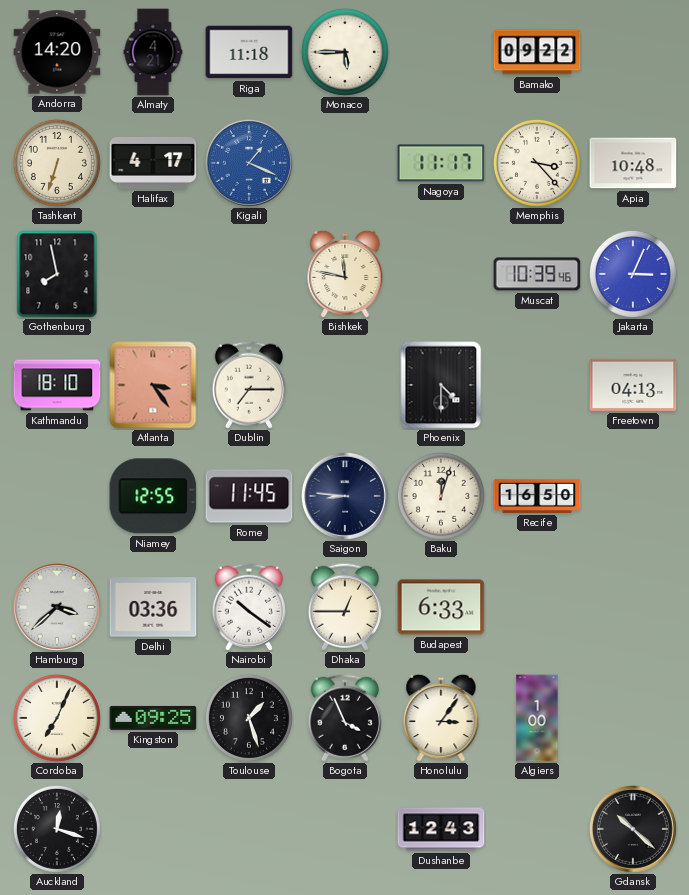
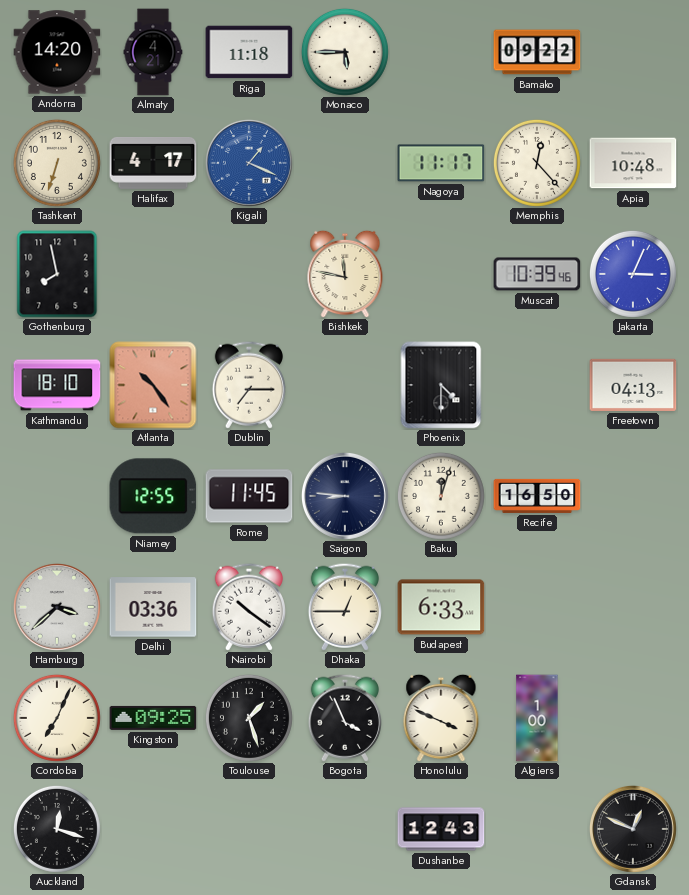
Memphis: 3:23 -> 12:23 (537, 163)
Atlanta: 3:24 -> 10:24 (153, 385)
Honolulu: 3:06 -> 3:49 (441, 718)
Gdansk: 10:22 -> 12:49 (633, 829)
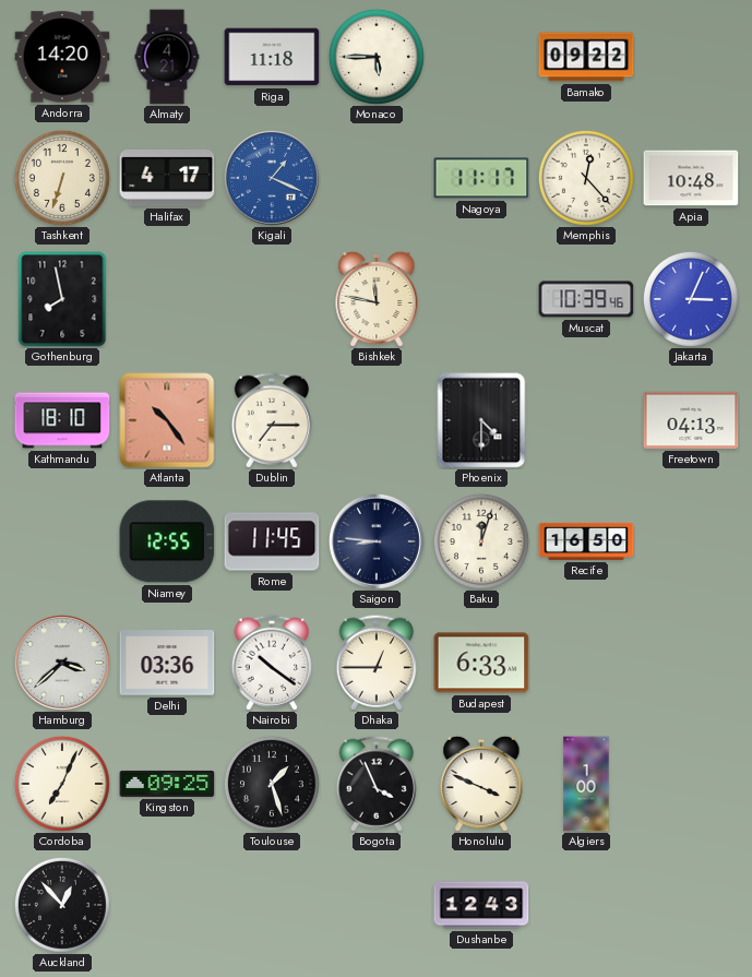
Auckland: 12:18 -> 12:53 (62, 905)
Gdansk: 12:49 -> none (633, 829)
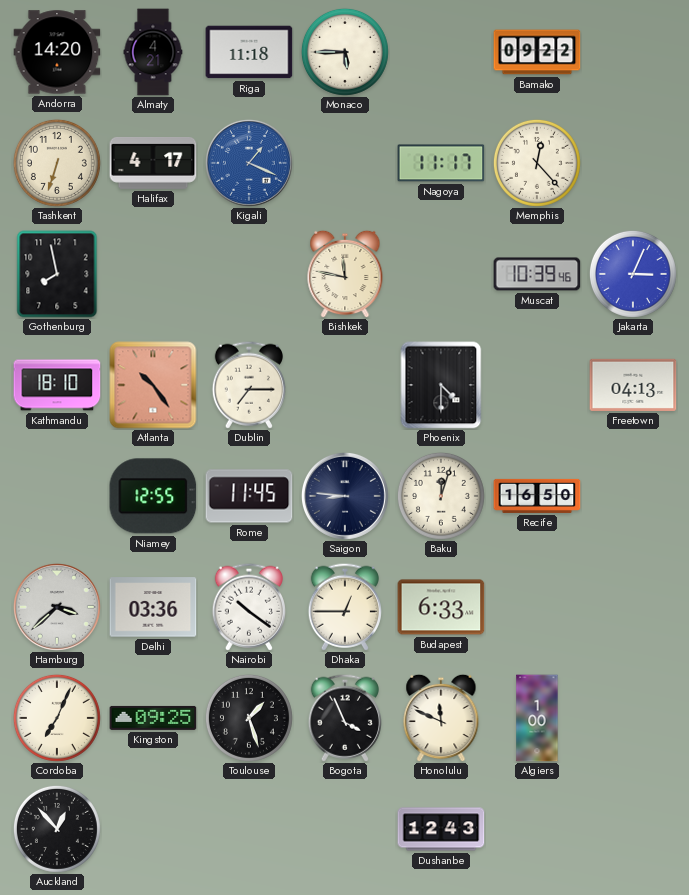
Apia: 10:48 -> none (691, 178)
Honolulu: 3:49 -> 11:49 (441, 718)
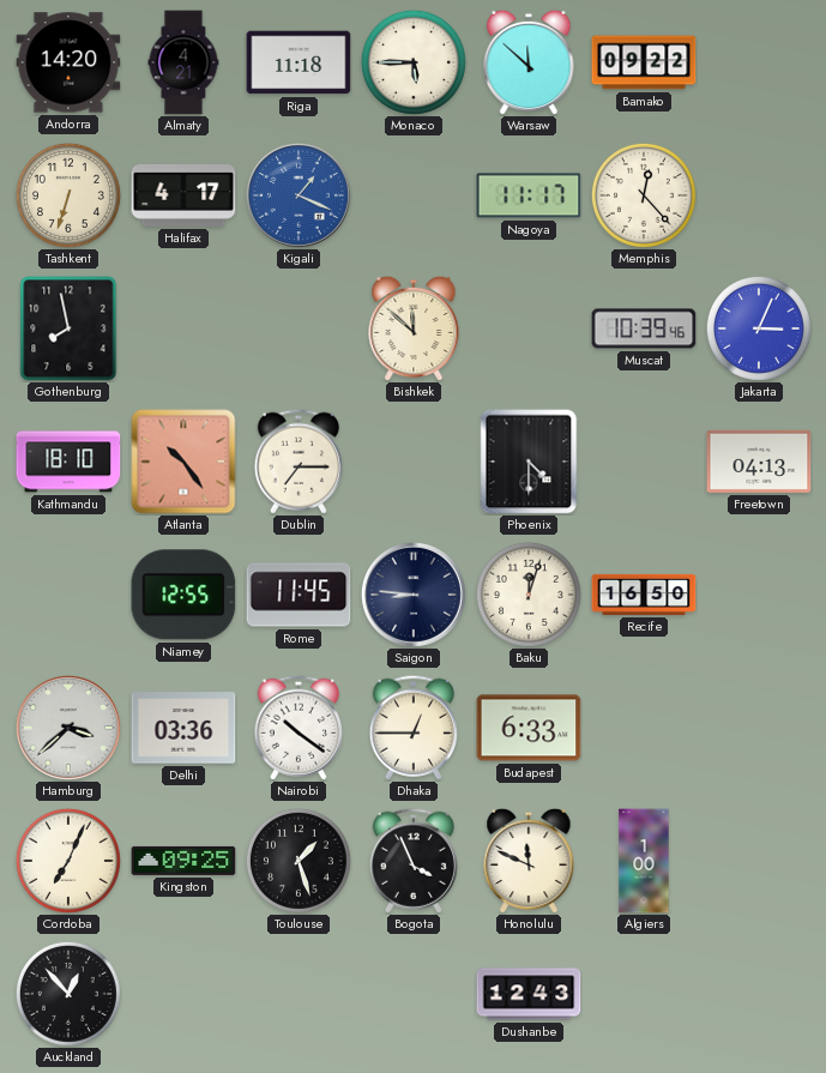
Warsaw: none -> 11:52 (529, 62)
Bishkek: 11:47 -> 11:52 (414, 328)
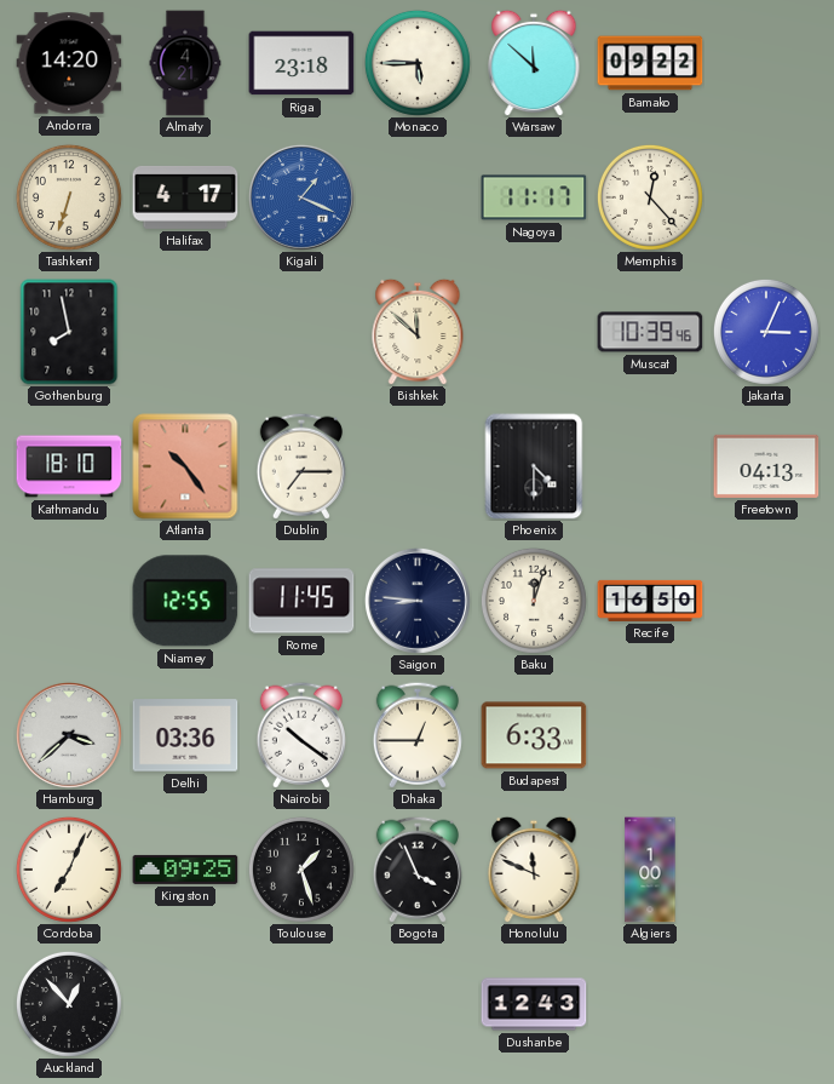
Riga: 11:18 -> 23:18 (301, 63)
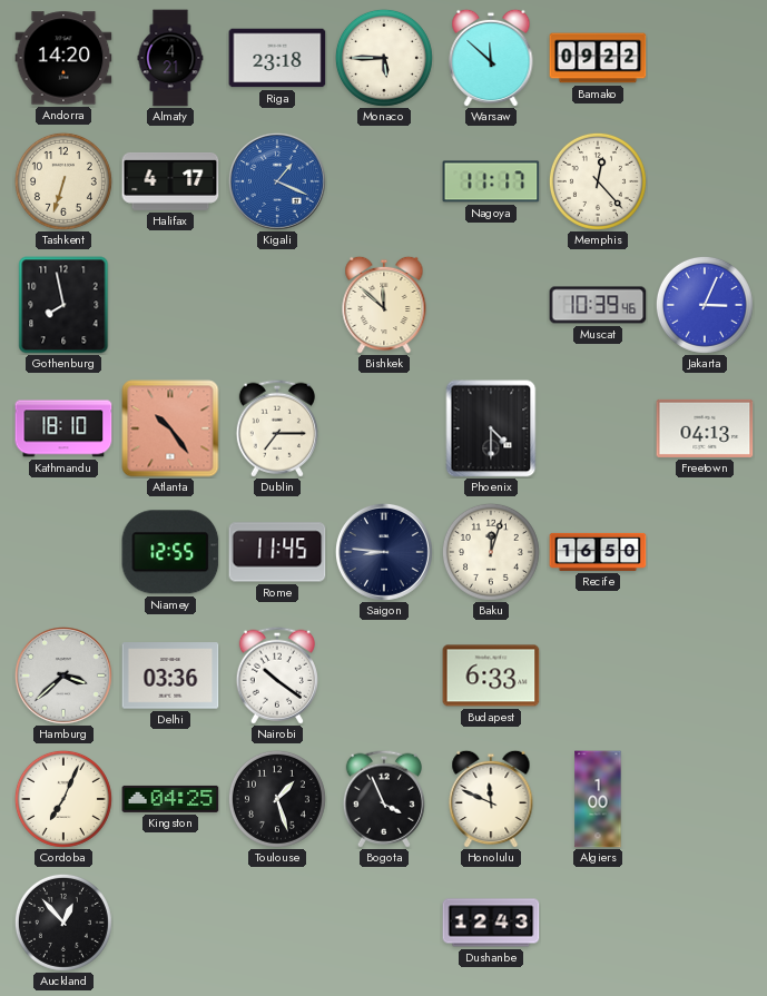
Dhaka: 12:45 -> none (418, 735)
Kingston: 09:25 -> 04:25 (170, 799)
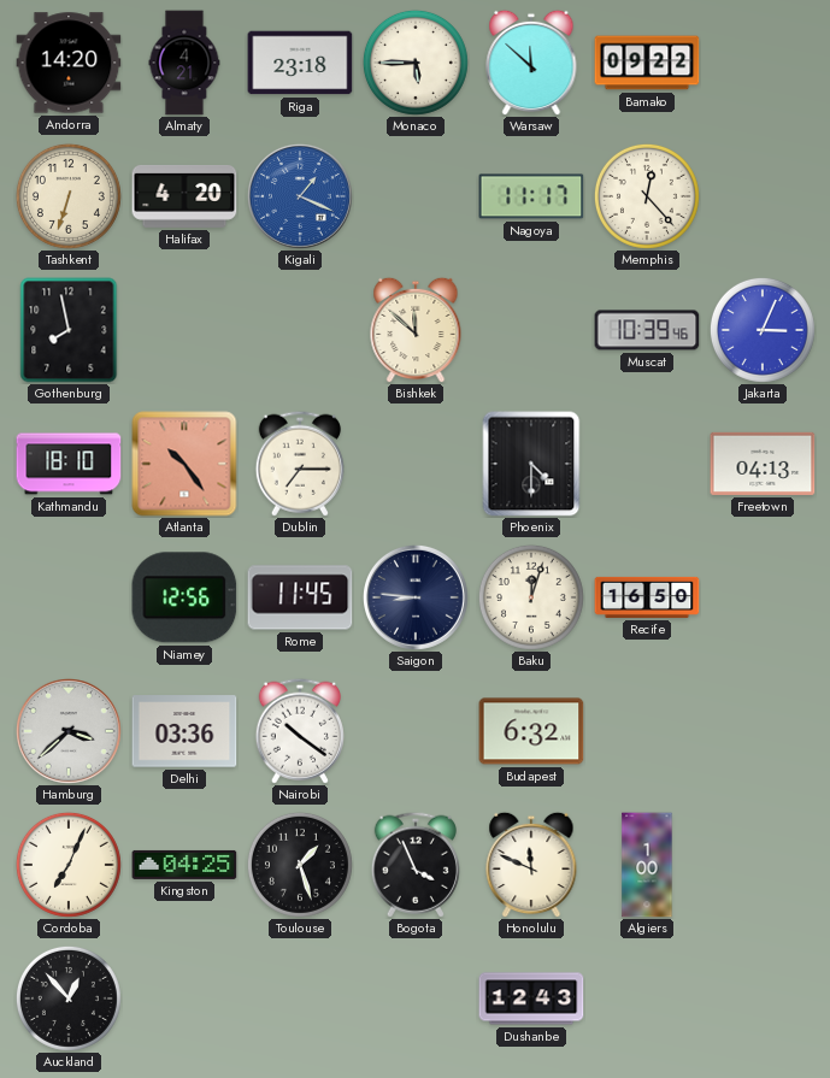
Halifax: 4:17 -> 4:20 (184, 196)
Niamey: 12:55 -> 12:56 (184, 597)
Budapest: 6:33 -> 6:32 (531, 731)
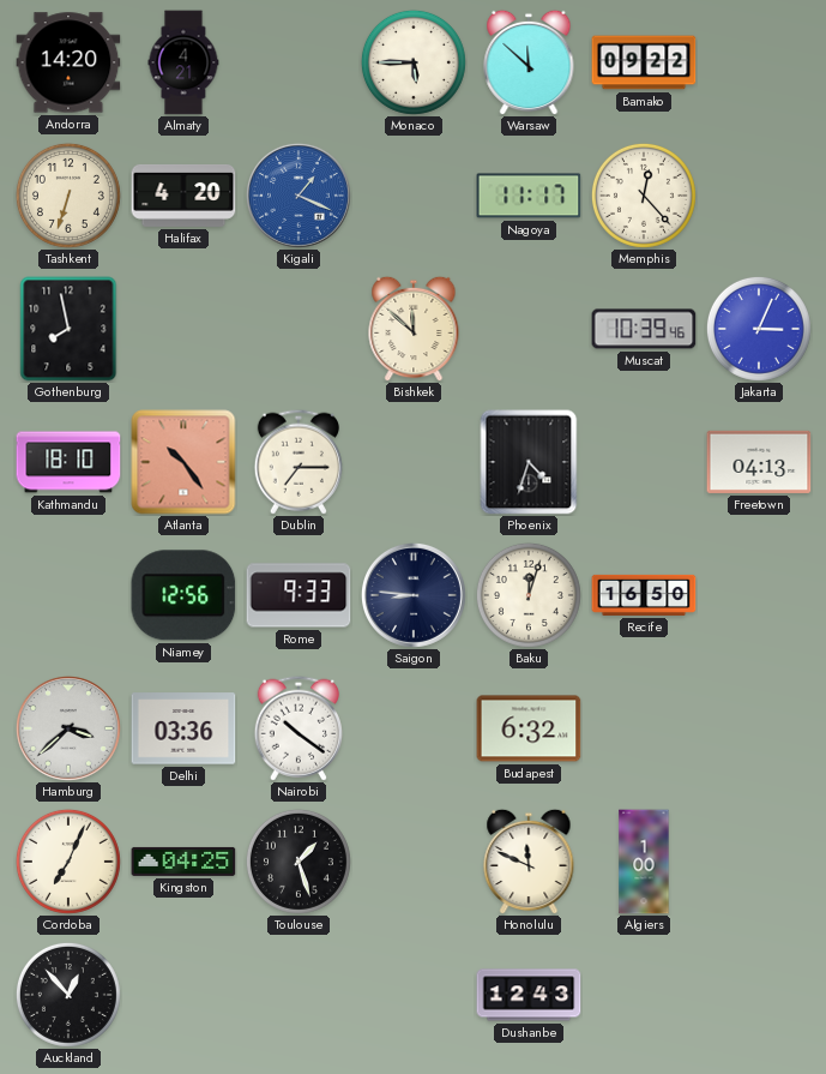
Riga: 23:18 -> none (300, 63)
Phoenix: 4:30 -> 4:33 (529, 462)
Rome: 11:45 -> 9:33 (299, 595)
Bogota: 3:56 -> none (416, 865)
